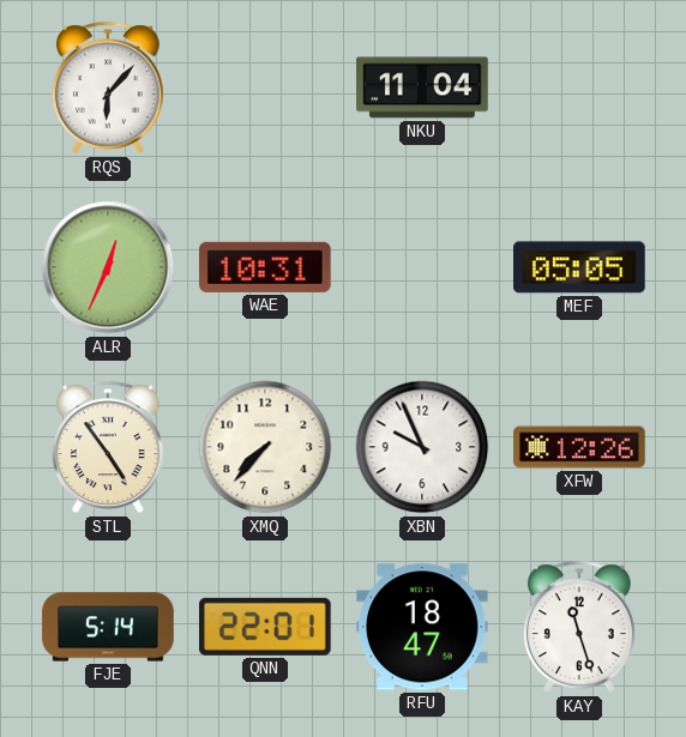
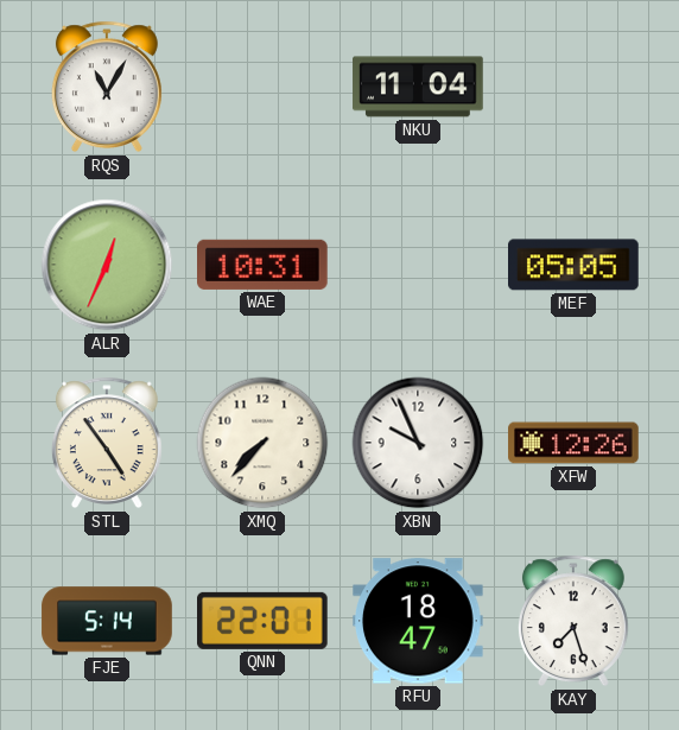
RQS: 6:07 -> 11:05 (107, 87)
KAY: 11:27 -> 7:27 (573, 621)
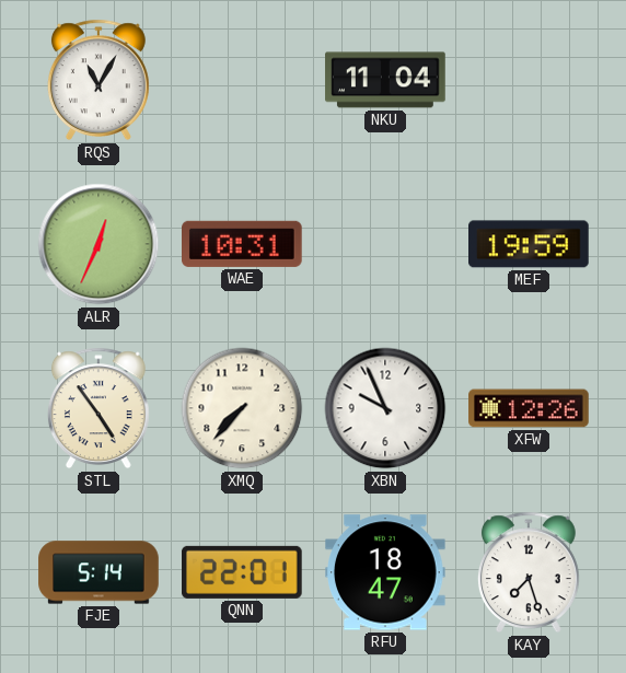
MEF: 05:05 -> 19:59 (530, 244)
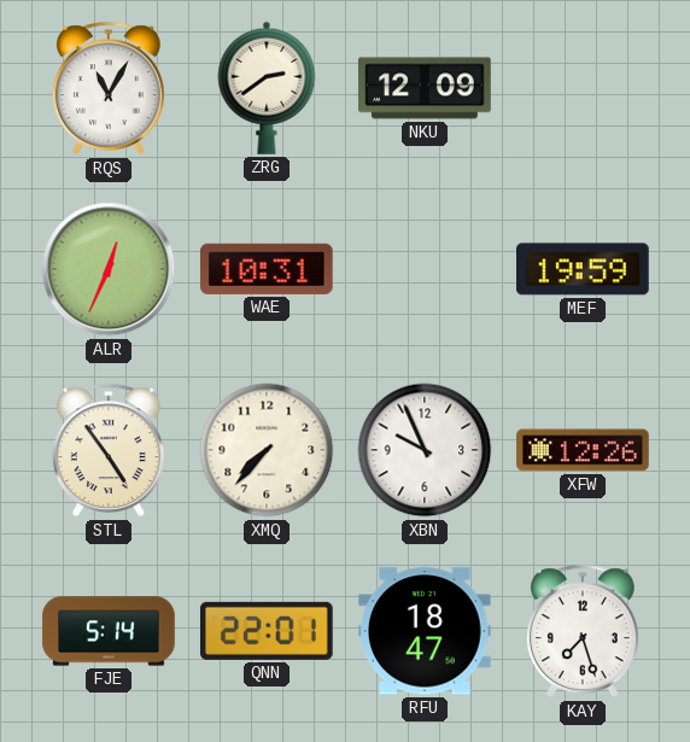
ZRG: none -> 2:39 (267, 88)
NKU: 11:04 -> 12:09 (425, 88)
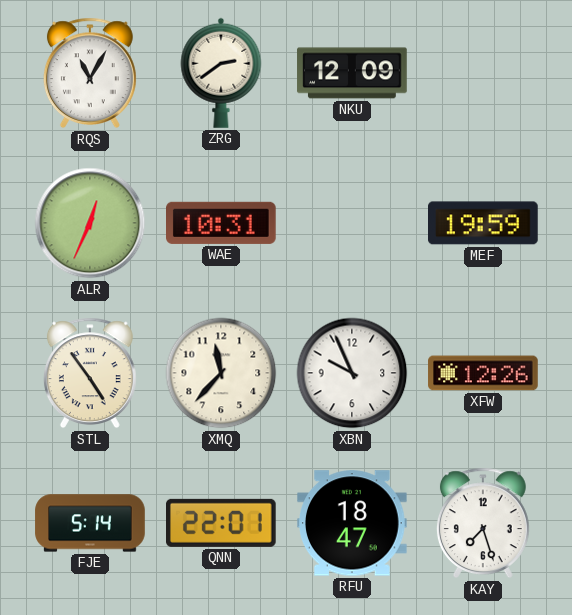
XMQ: 7:37 -> 11:37 (221, 373)
